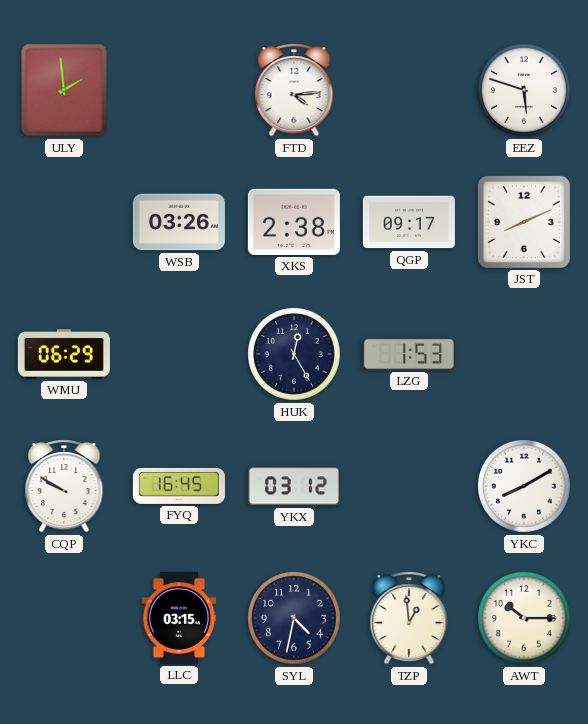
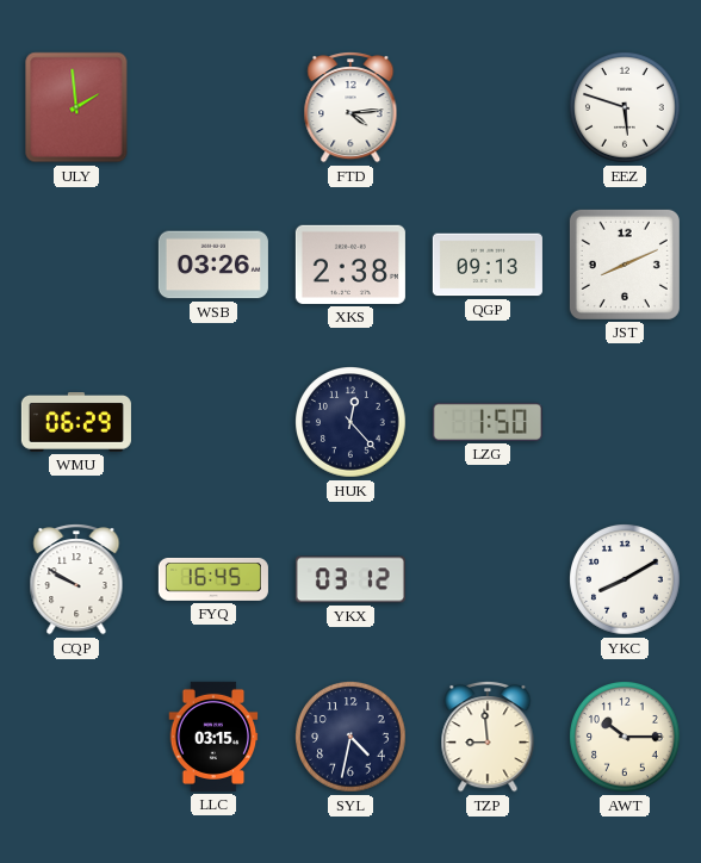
QGP: 09:17 -> 09:13 (488, 265)
HUK: 12:25 -> 12:23 (352, 423)
LZG: 1:53 -> 1:50 (488, 422)
TZP: 12:59 -> 8:59 (488, 738)
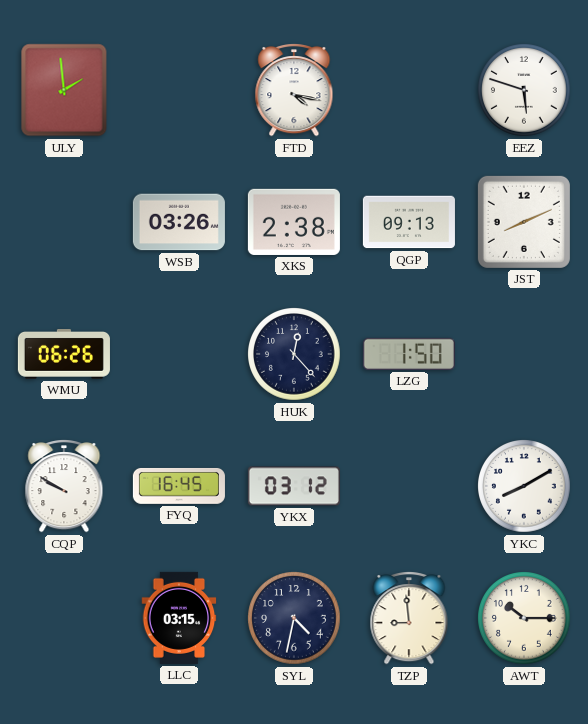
FTD: 4:14 -> 4:17 (294, 91)
WMU: 06:29 -> 06:26 (64, 355)
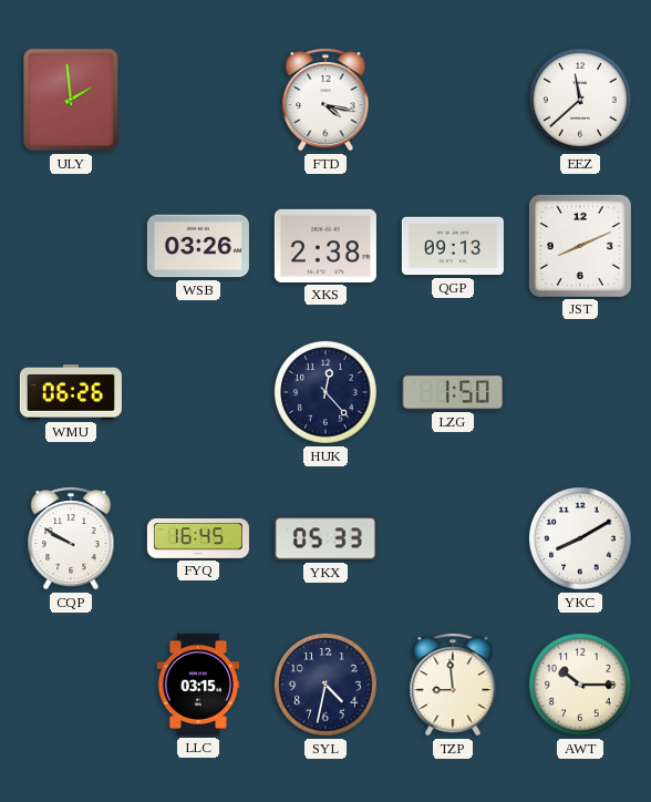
EEZ: 5:48 -> 11:38 (581, 101)
YKX: 03:12 -> 05:33 (325, 538)
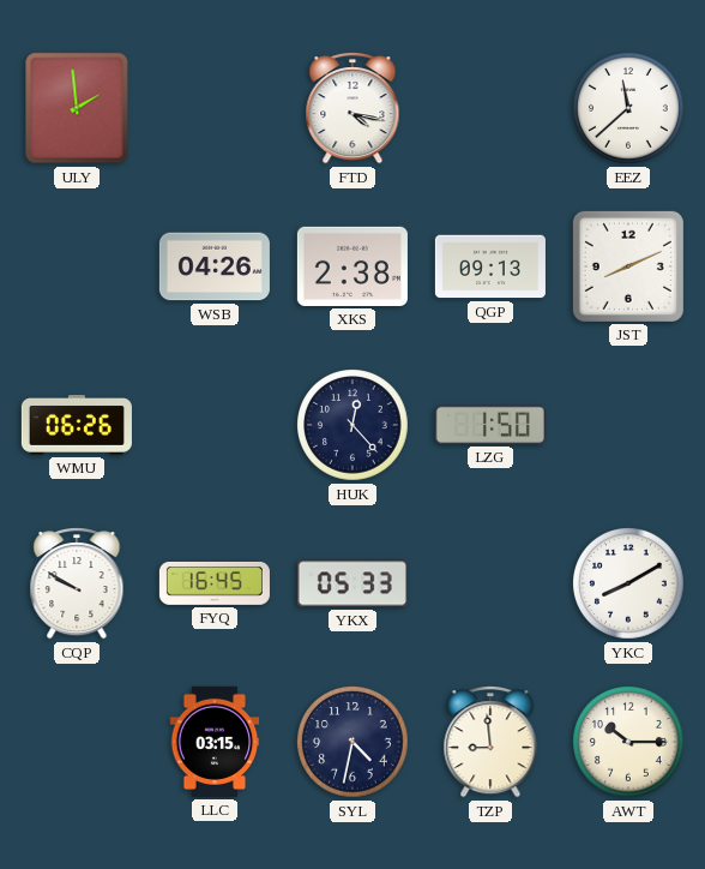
WSB: 03:26 -> 04:26 (215, 266)
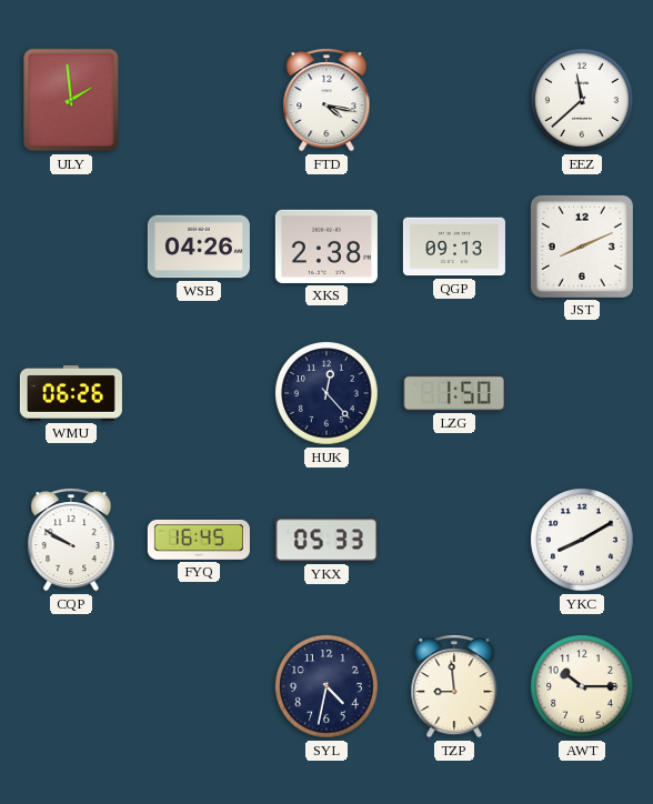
LLC: 03:15 -> none (215, 742)
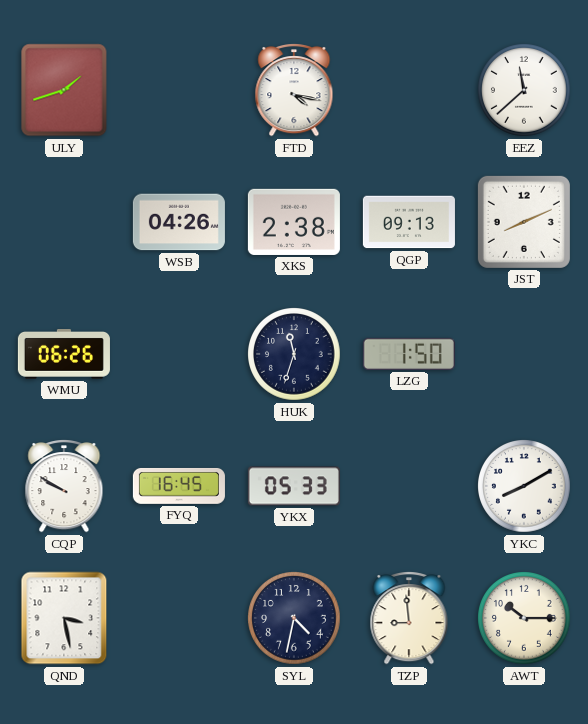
ULY: 1:59 -> 1:42 (64, 90)
HUK: 12:23 -> 11:33 (295, 355)
QND: none -> 3:28 (64, 618)
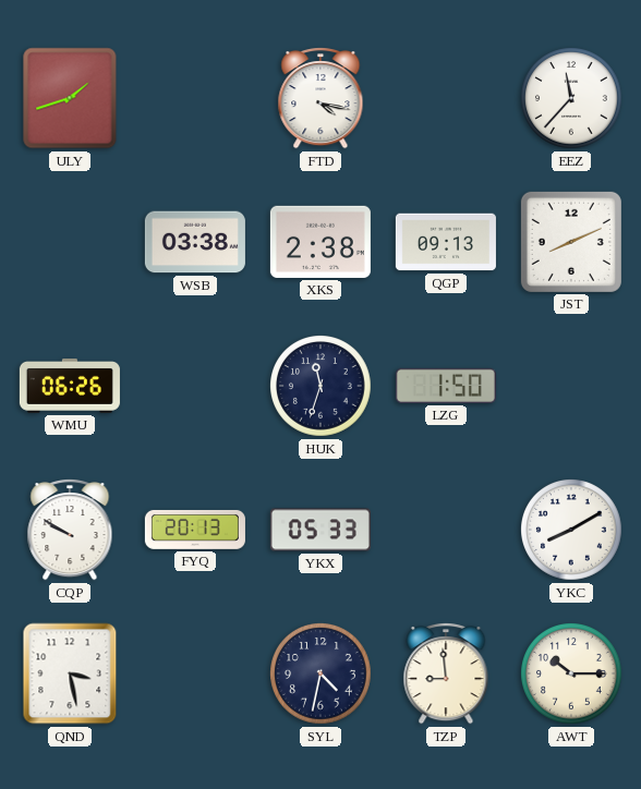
EEZ: 11:38 -> 11:37 (572, 99)
WSB: 04:26 -> 03:38 (195, 242)
FYQ: 16:45 -> 20:13 (195, 530)
